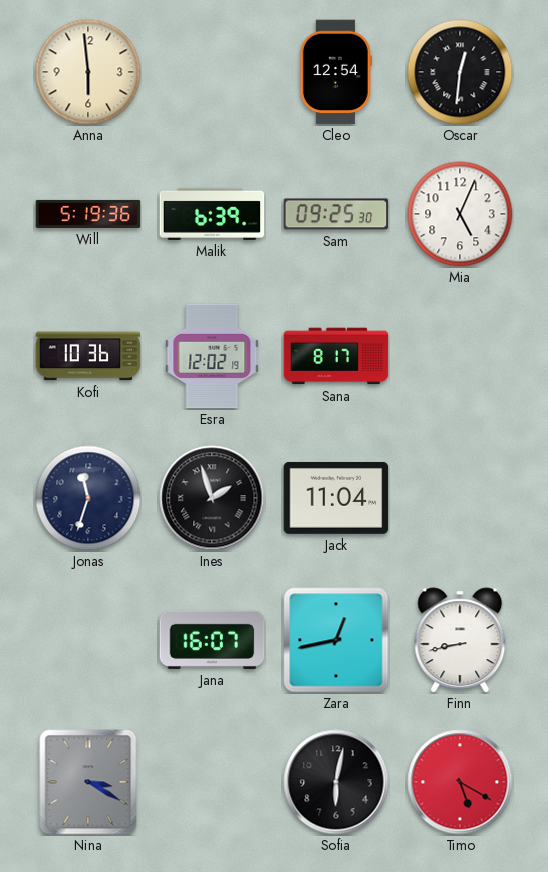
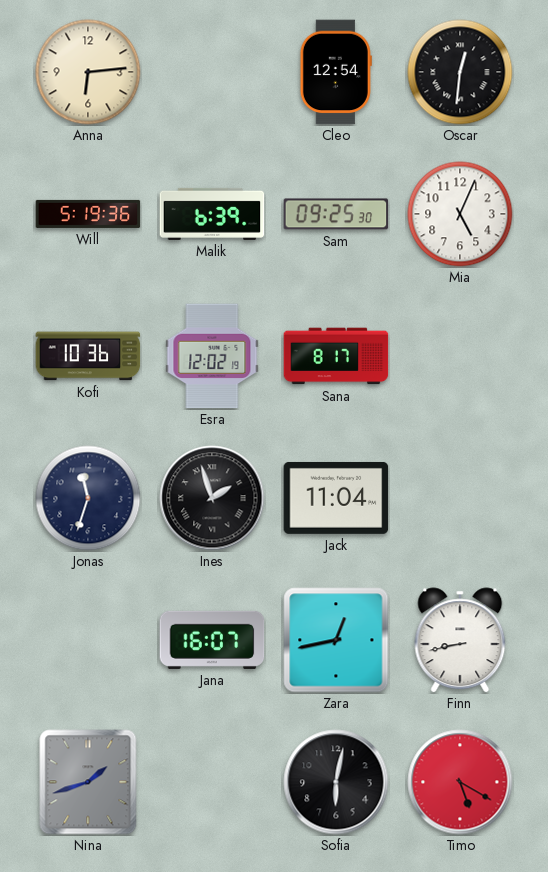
Anna: 5:59 -> 6:14 (88, 72)
Nina: 3:20 -> 1:42 (88, 782)
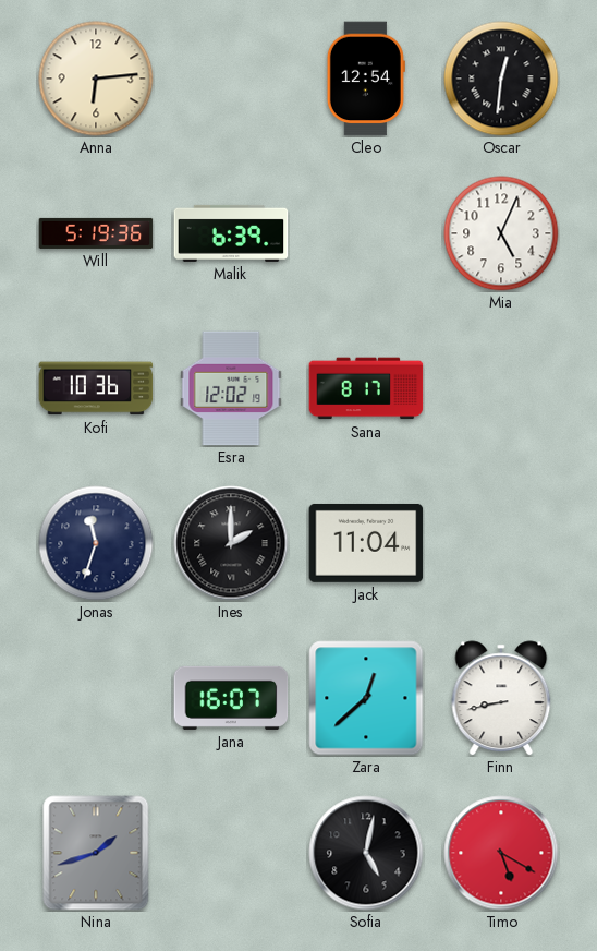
Sam: 09:25 -> none (336, 214)
Ines: 1:57 -> 2:00 (231, 543)
Zara: 12:43 -> 12:38 (366, 698)
Sofia: 6:02 -> 5:02 (366, 853)
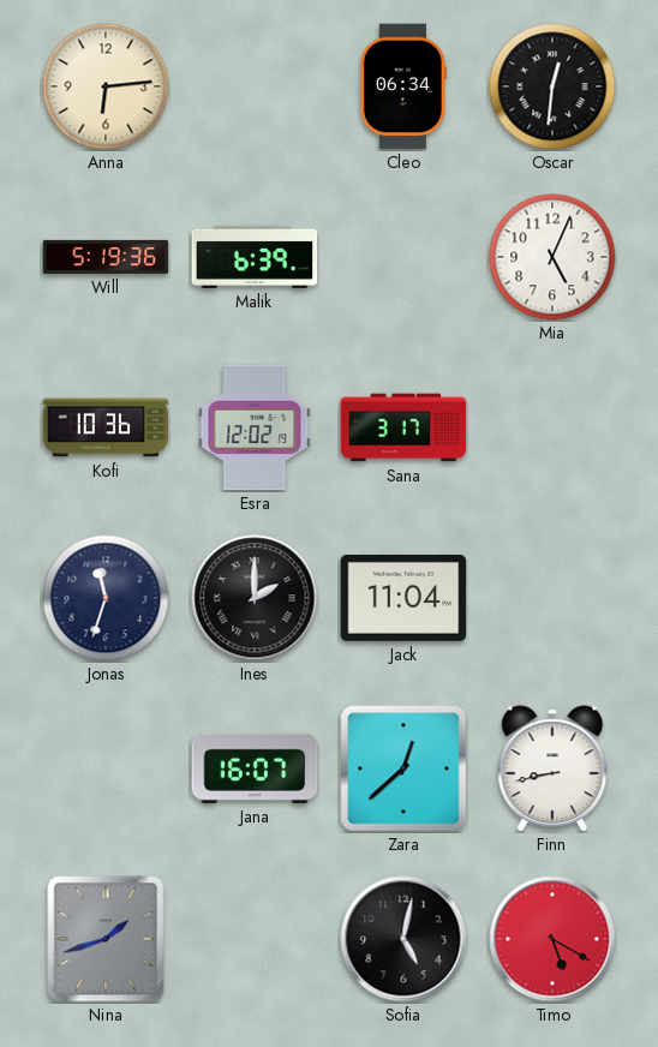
Cleo: 12:54 -> 06:34 (403, 86)
Sana: 8:17 -> 3:17 (403, 427)
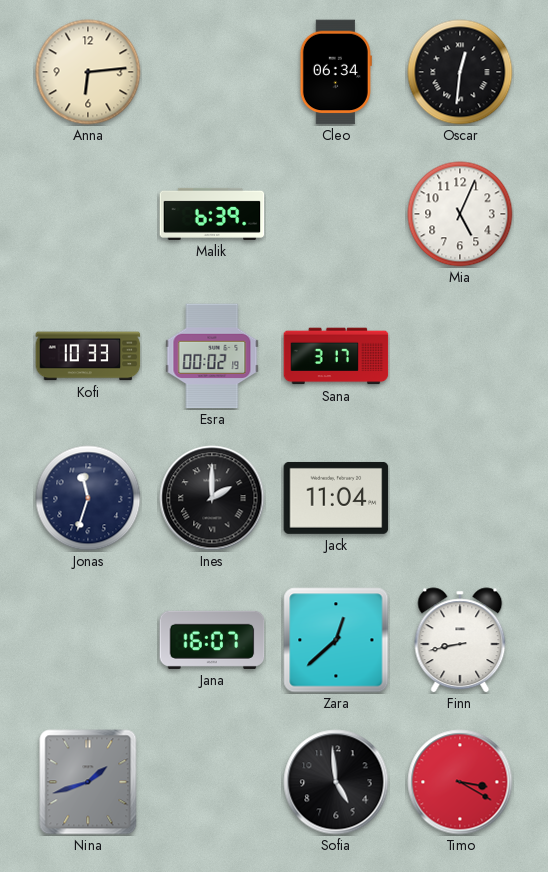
Will: 5:19 -> none (106, 257)
Kofi: 10:36 -> 10:33 (88, 356)
Esra: 12:02 -> 00:02 (212, 356)
Sofia: 5:02 -> 4:59 (336, 782)
Timo: 5:20 -> 3:20 (460, 782)
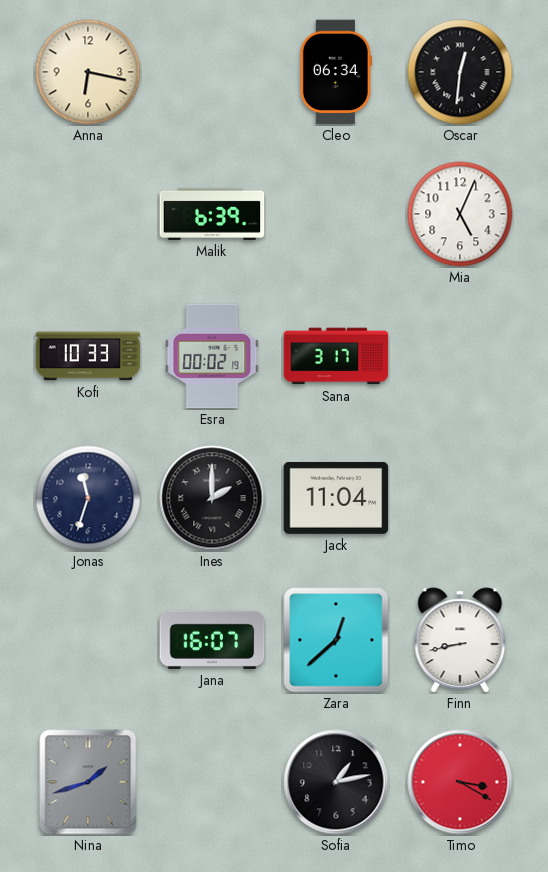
Anna: 6:14 -> 6:17 (88, 72)
Sofia: 4:59 -> 1:13 (336, 782)
